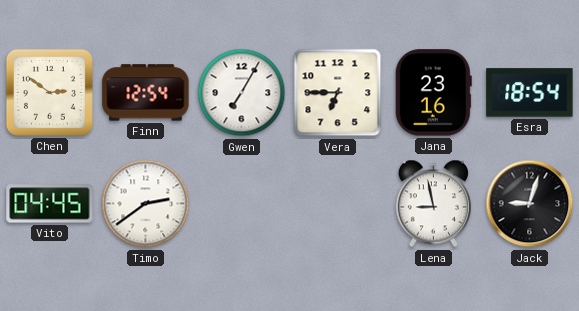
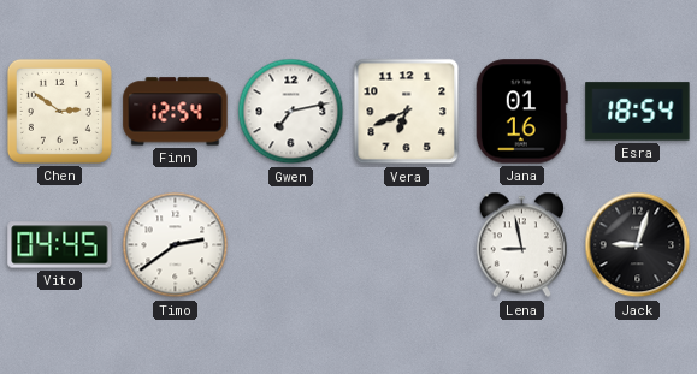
Gwen: 7:05 -> 7:13 (291, 112)
Vera: 6:45 -> 6:41 (407, 112)
Jana: 23:16 -> 01:16 (521, 112)
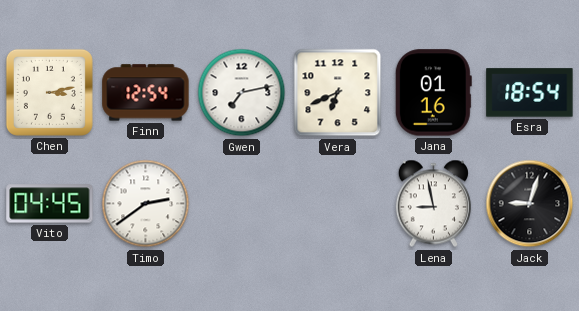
Chen: 2:51 -> 3:13 (49, 92)
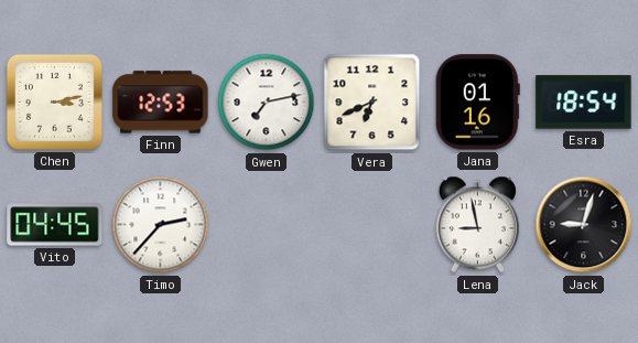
Finn: 12:54 -> 12:53 (161, 103)
Timo: 2:39 -> 2:37 (161, 225)
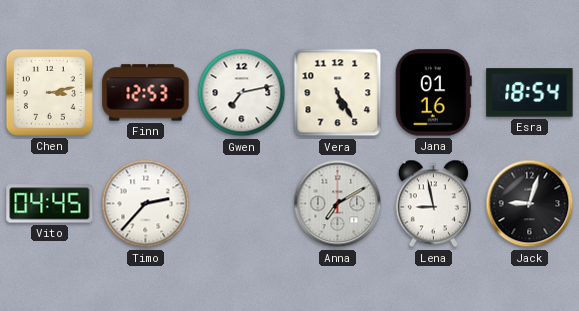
Vera: 6:41 -> 5:25 (338, 93)
Anna: none -> 7:10 (338, 204)
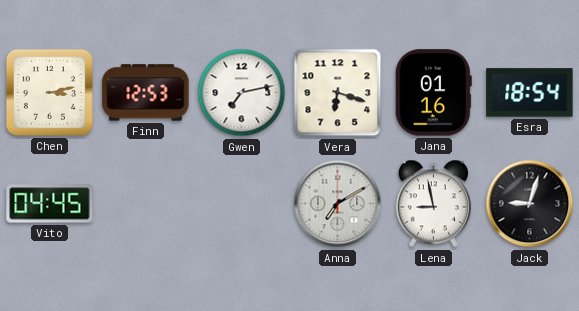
Vera: 5:25 -> 6:18 (338, 93)
Timo: 2:37 -> none (146, 204)
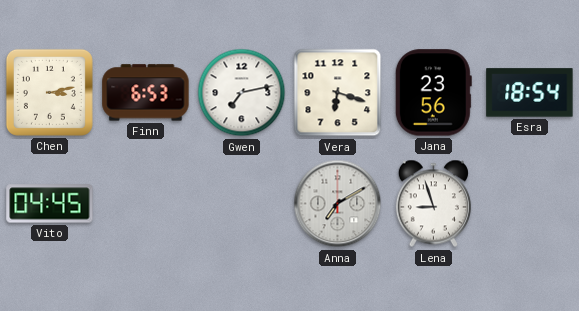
Finn: 12:53 -> 6:53 (146, 93)
Jana: 01:16 -> 23:56 (433, 93)
Lena: 8:58 -> 8:57 (433, 204)
Jack: 9:03 -> none (530, 204)
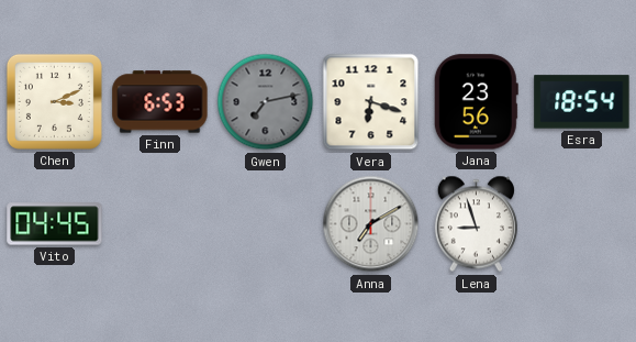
Chen: 3:13 -> 3:11 (54, 101)
Gwen dial: white -> grey (266, 102)
